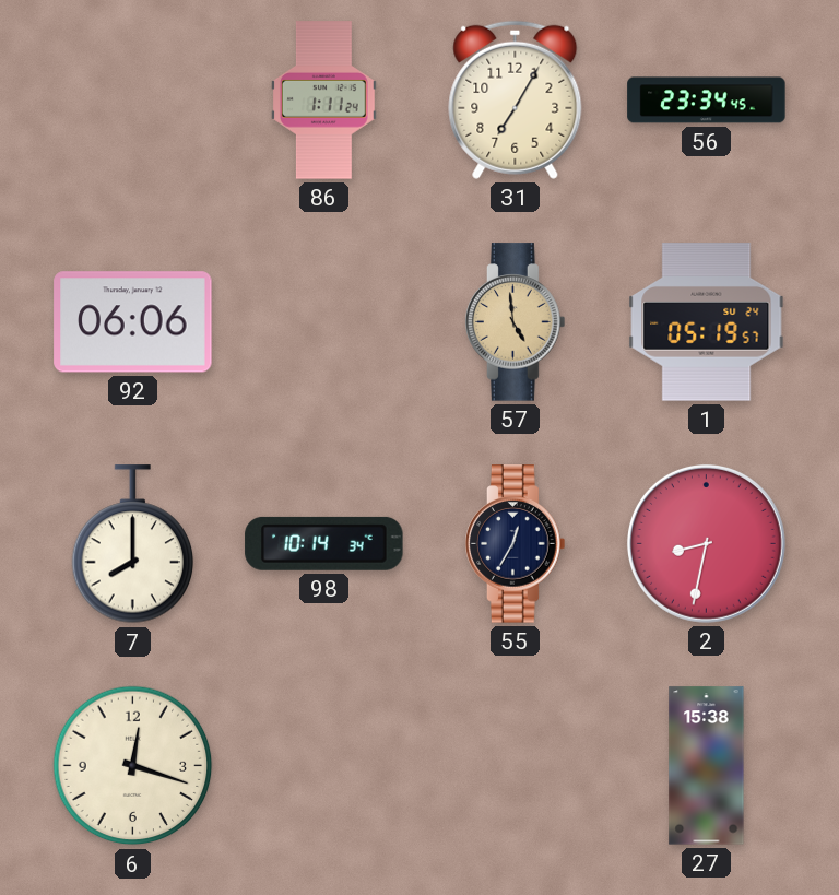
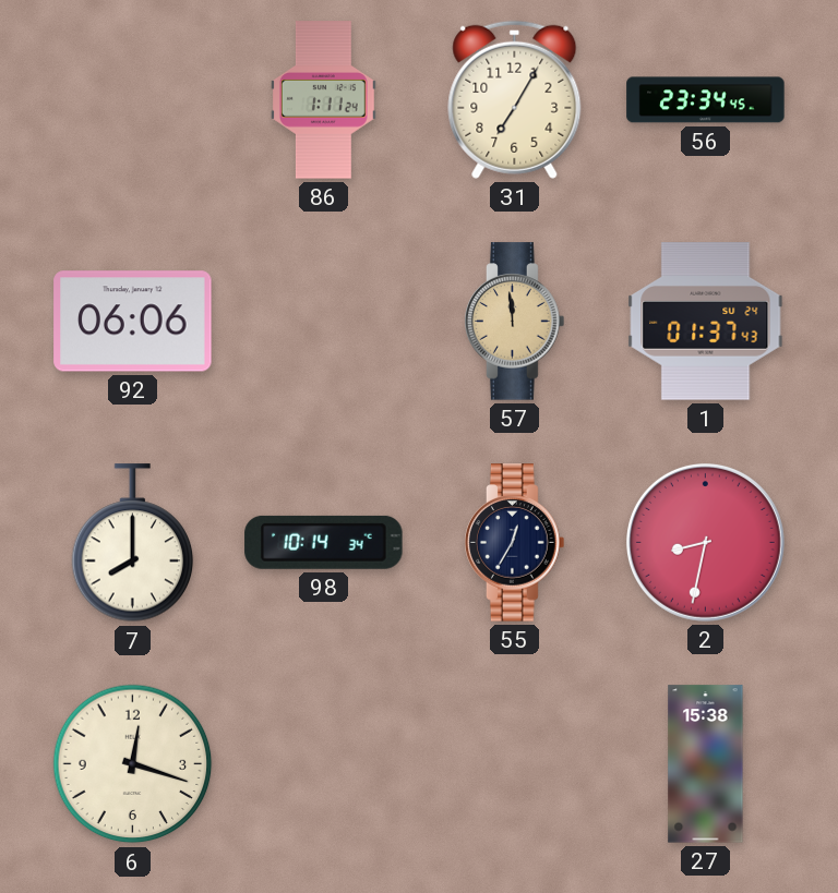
57: 4:59 -> 11:59 (515, 322)
1: 05:19 -> 01:37 (706, 322)
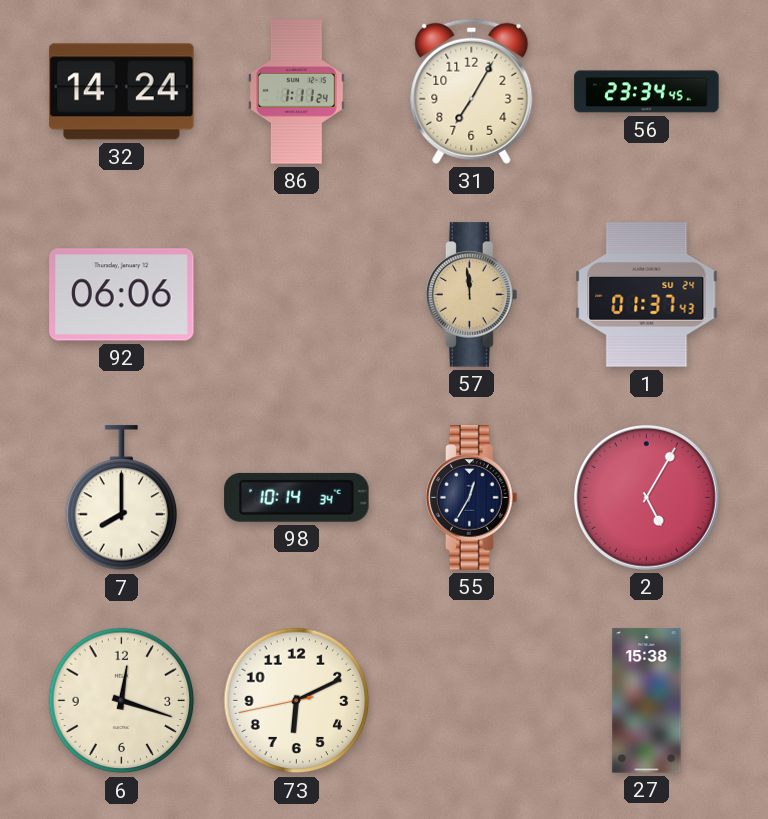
32: none -> 14:24 (122, 92)
2: 8:32 -> 5:05 (646, 497)
73: none -> 6:10 (297, 701)
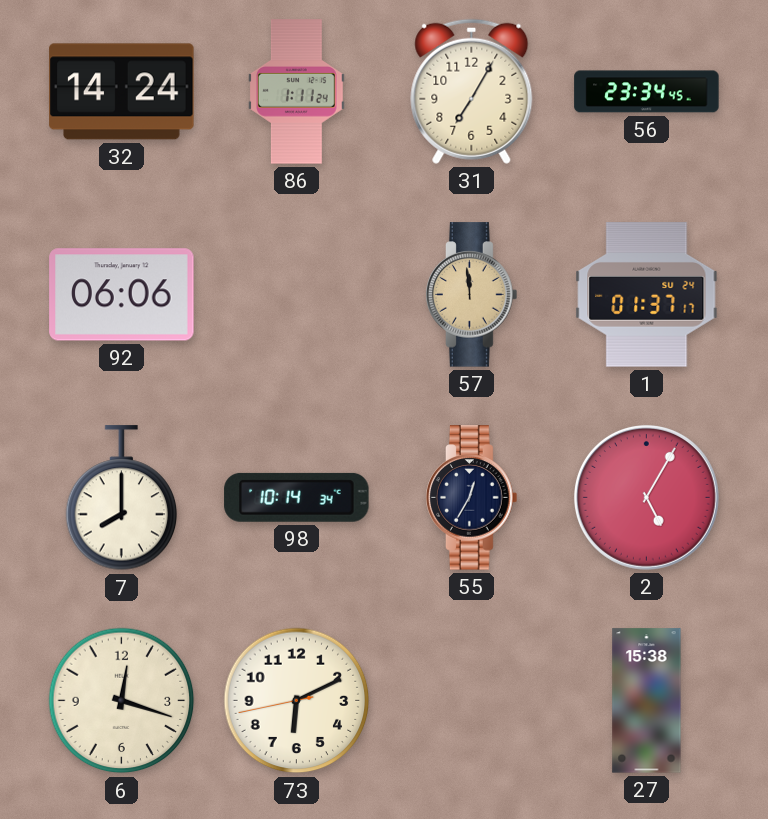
1: 01:37:43 -> 01:37:17 (647, 295)
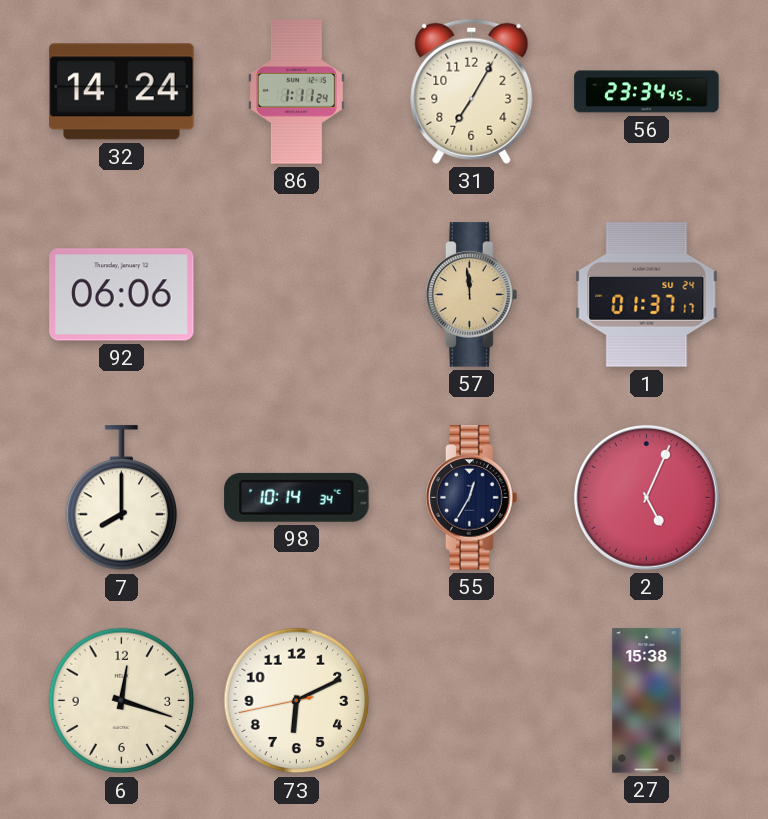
2: 5:05 -> 5:04 (646, 497)
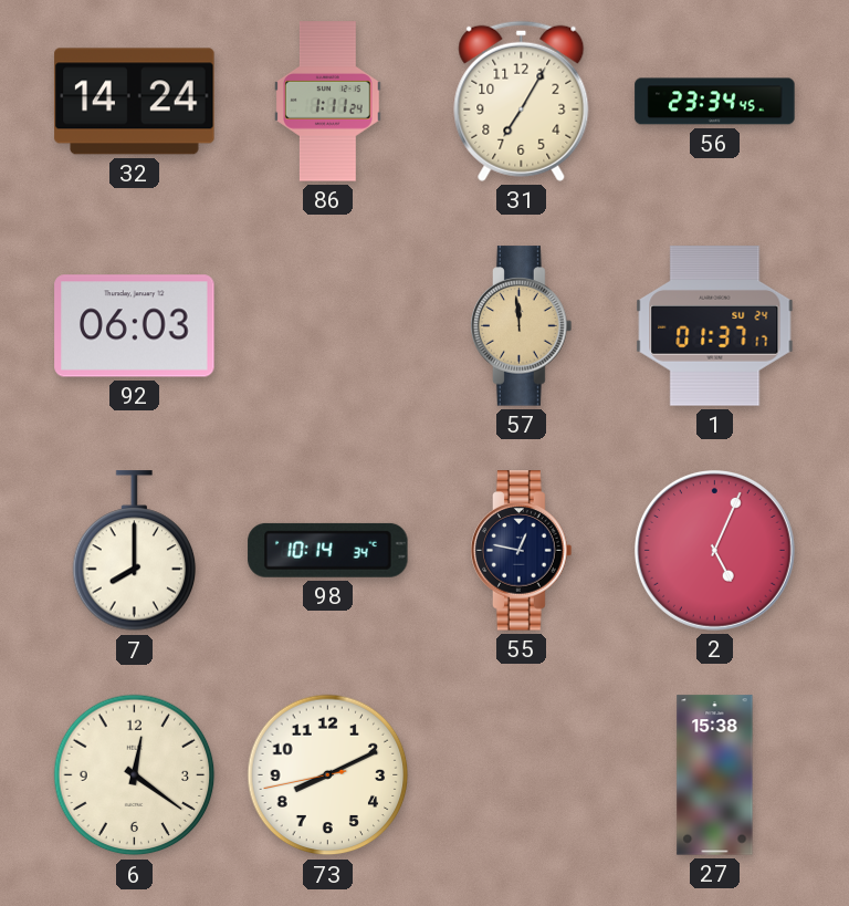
92: 06:06 -> 06:03 (135, 326)
55: 12:35 -> 12:47 (522, 551)
6: 12:18 -> 12:21 (135, 775)
73: 6:10 -> 8:10 (328, 775)
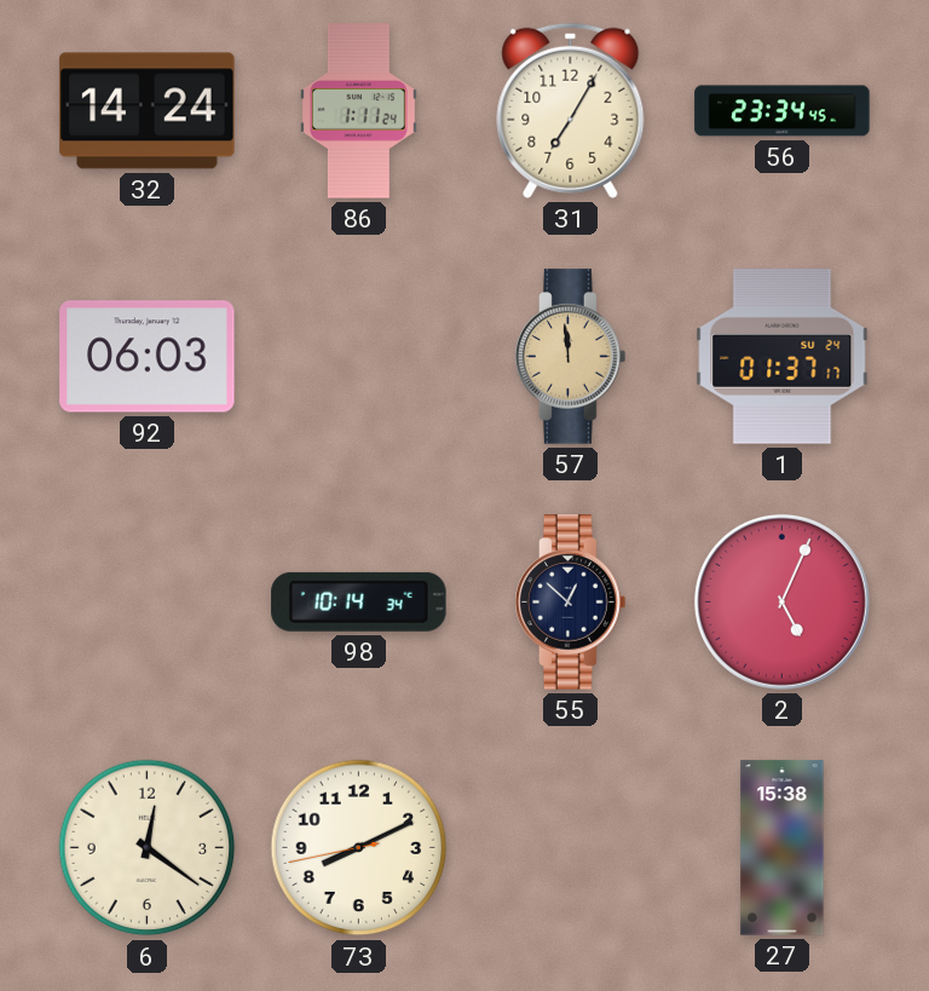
7: 8:00 -> none (135, 551)
55: 12:47 -> 12:52 (571, 603)
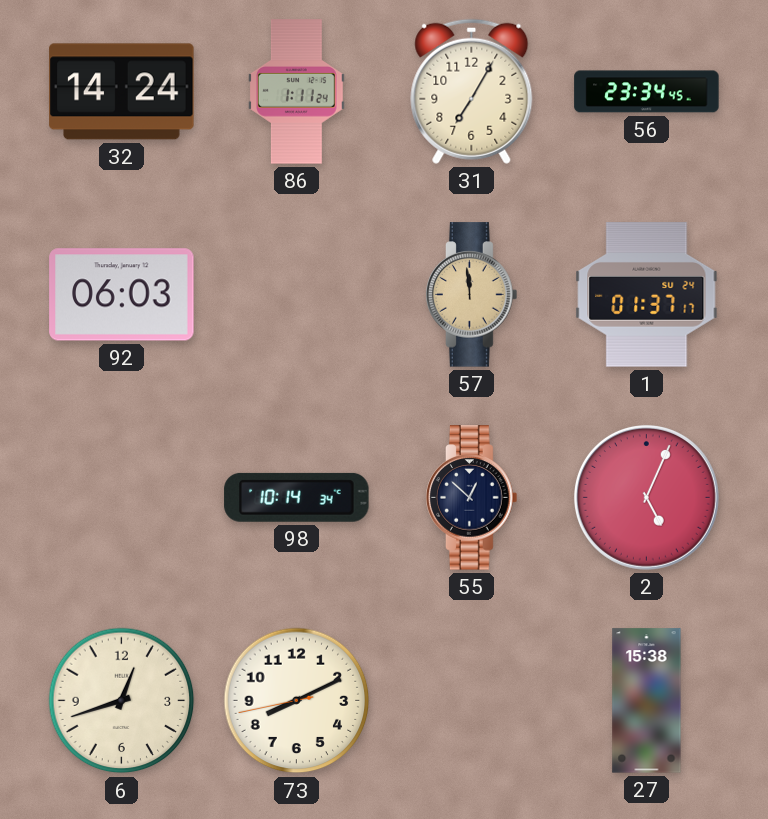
6: 12:21 -> 12:42 (122, 701)
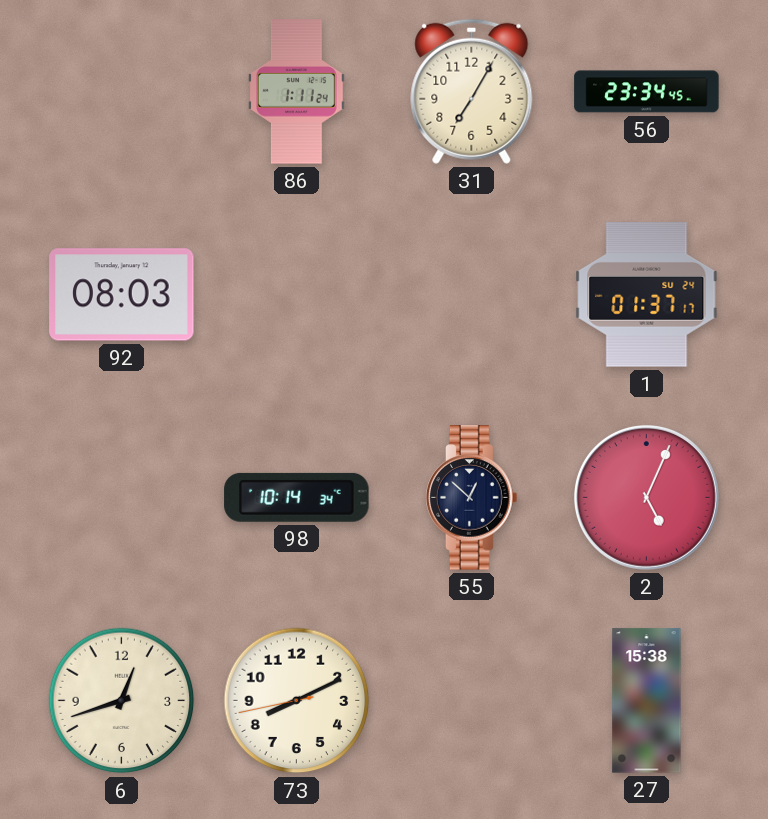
32: 14:24 -> none (122, 92)
92: 06:03 -> 08:03 (122, 295)
57: 11:59 -> none (472, 295)
